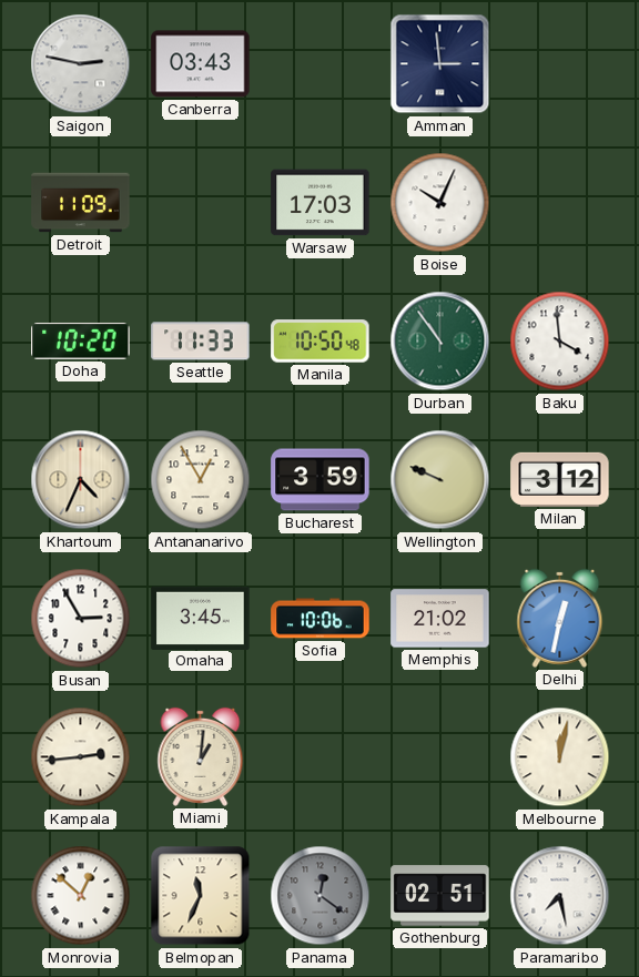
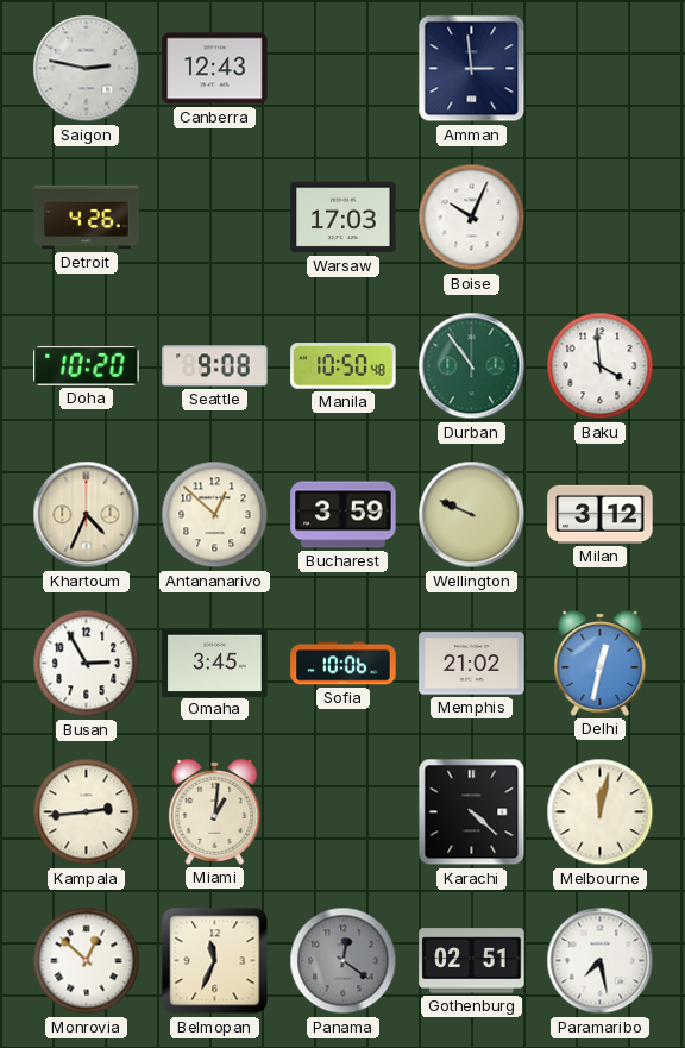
Canberra: 03:43 -> 12:43 (215, 69)
Detroit: 11:09 -> 4:26 (87, 218)
Seattle: 11:33 -> 9:08 (215, 366)
Antananarivo: 12:55 -> 12:52 (215, 515)
Karachi: none -> 4:22 (472, 812)
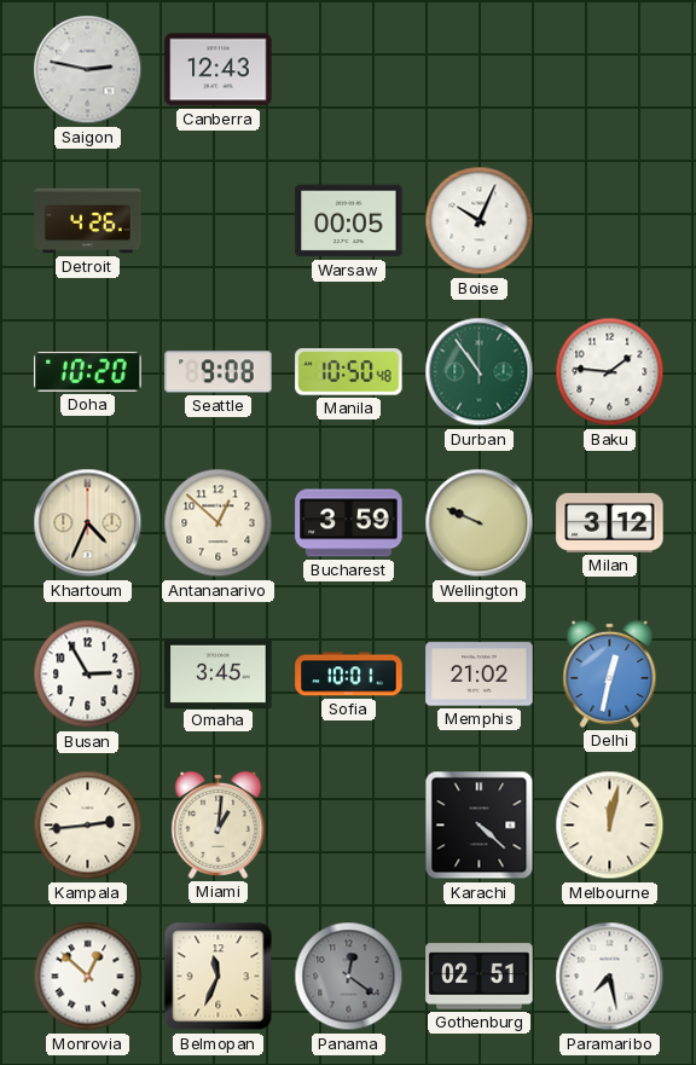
Amman: 2:59 -> none (472, 69)
Warsaw: 17:03 -> 00:05 (349, 221)
Baku: 3:59 -> 1:46 (610, 372)
Sofia: 10:06 -> 10:01 (349, 675)
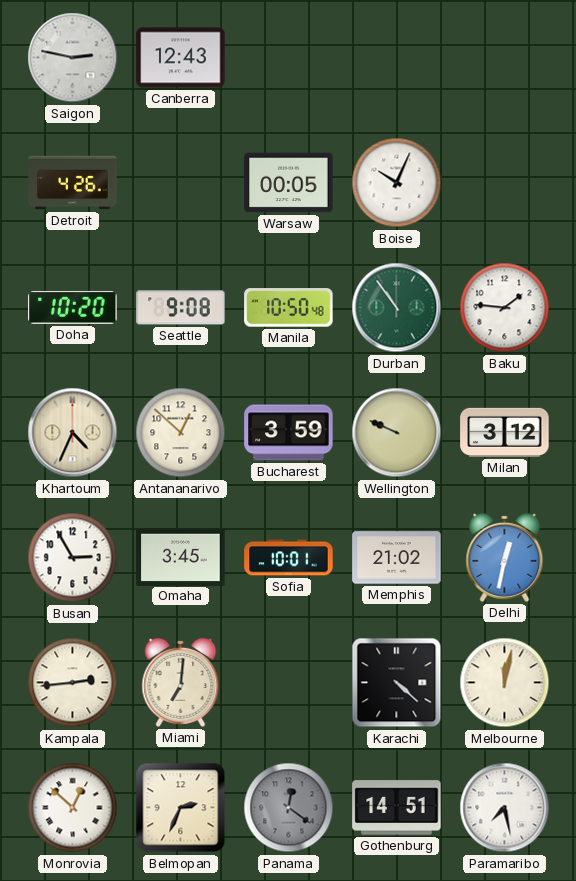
Miami: 1:01 -> 7:01 (181, 682)
Belmopan: 11:34 -> 2:34 (181, 808)
Gothenburg: 02:51 -> 14:51 (397, 808)
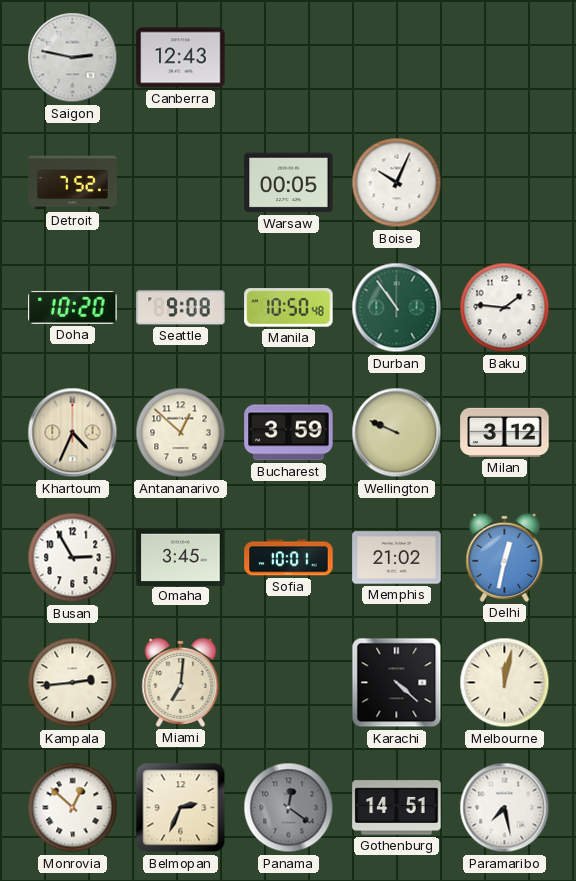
Detroit: 4:26 -> 7:52 (73, 183)
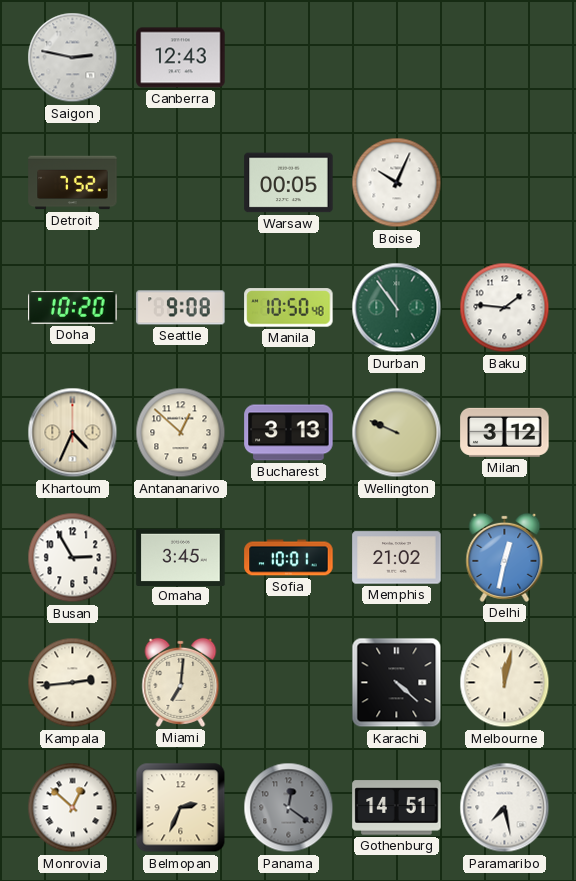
Bucharest: 3:59 -> 3:13 (289, 433)
